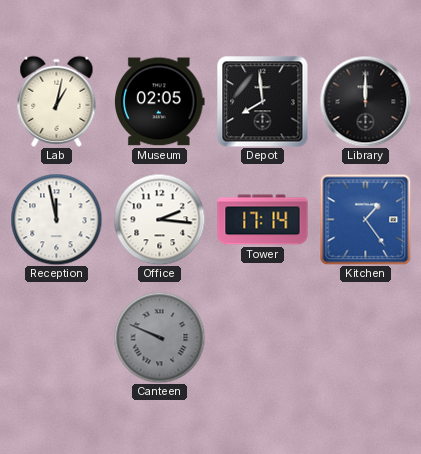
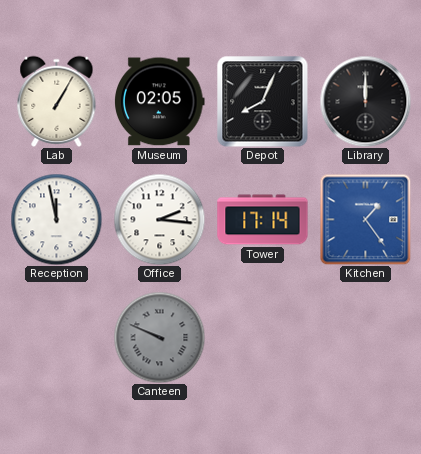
Lab: 1:02 -> 1:05 (57, 101)
Depot: 7:59 -> 8:04 (262, 101)
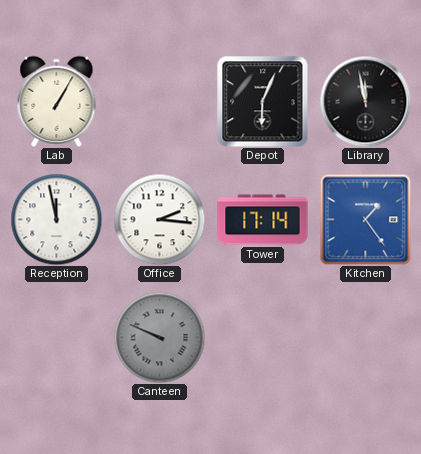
Museum: 02:05 -> none (160, 102)
Depot: 8:04 -> 6:04 (262, 101)
Library: 12:00 -> 11:58 (365, 101)
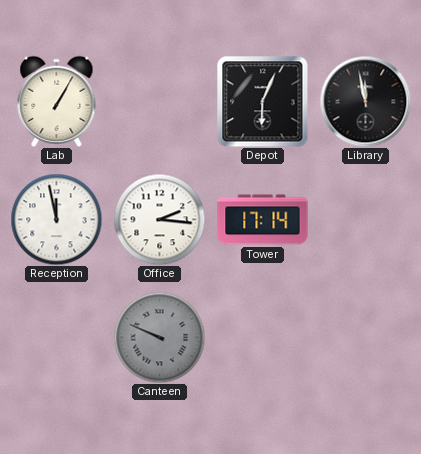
Kitchen: 1:24 -> none (365, 219)
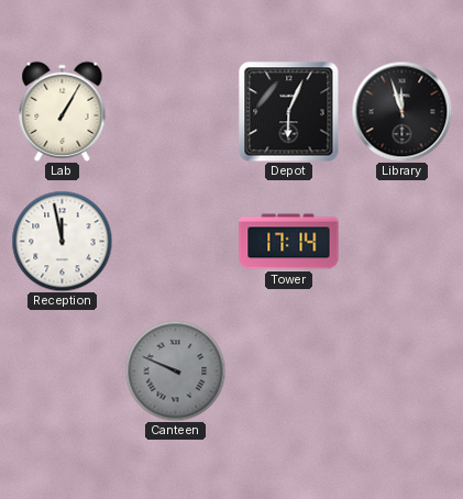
Library: 11:58 -> 11:57 (401, 111)
Office: 2:16 -> none (159, 219)
